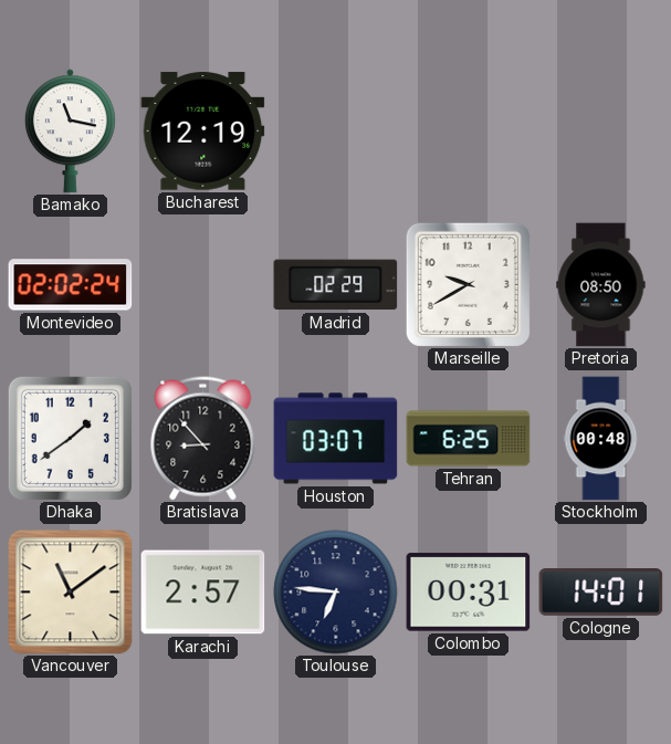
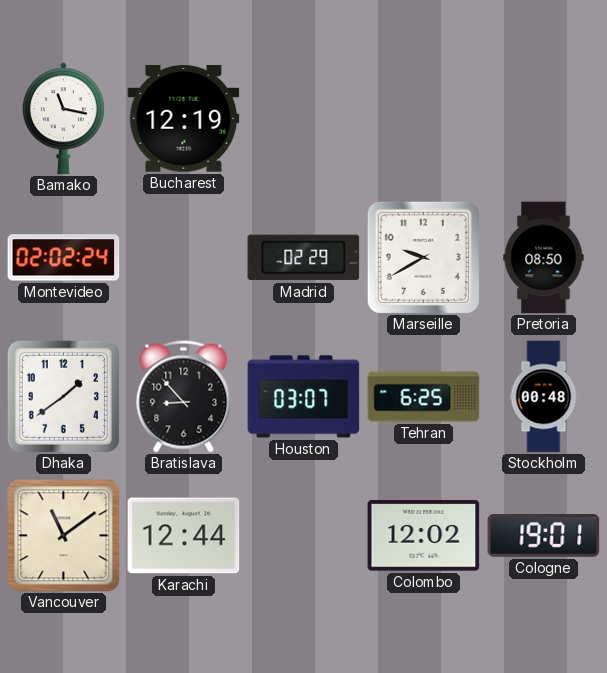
Karachi: 2:57 -> 12:44 (184, 536)
Toulouse: 6:46 -> none (336, 593)
Colombo: 00:31 -> 12:02 (424, 536)
Cologne: 14:01 -> 19:01 (544, 536)
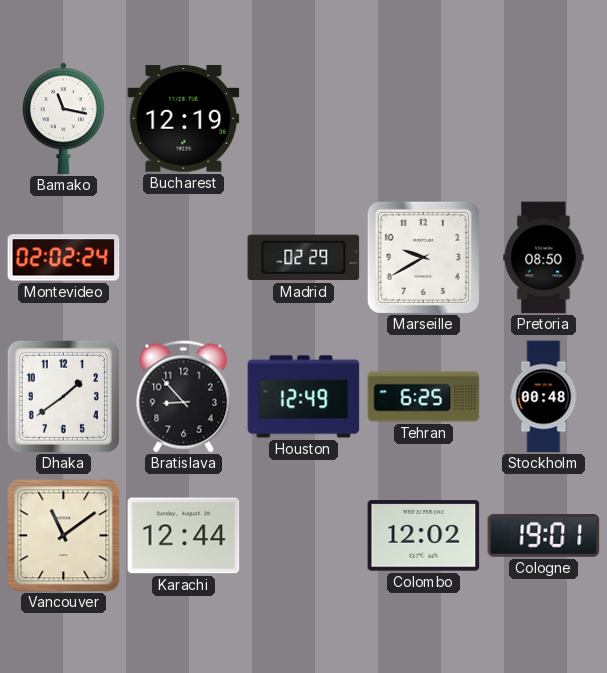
Houston: 03:07 -> 12:49 (304, 397)
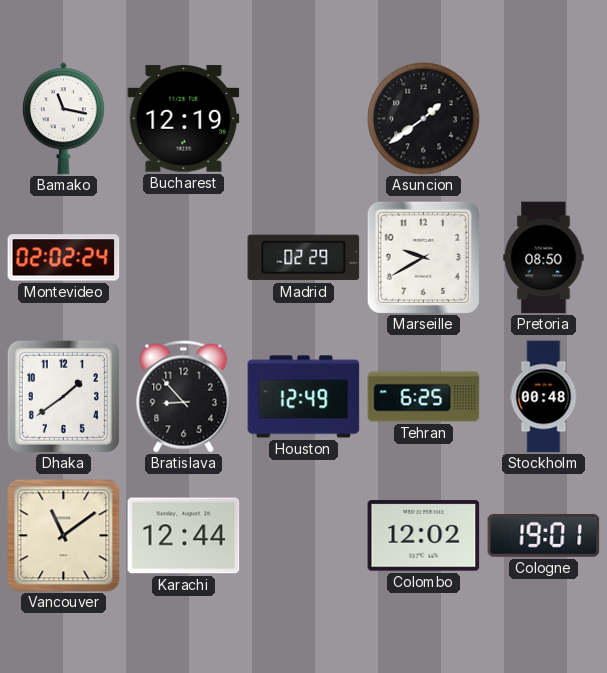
Asuncion: none -> 1:39 (424, 119)
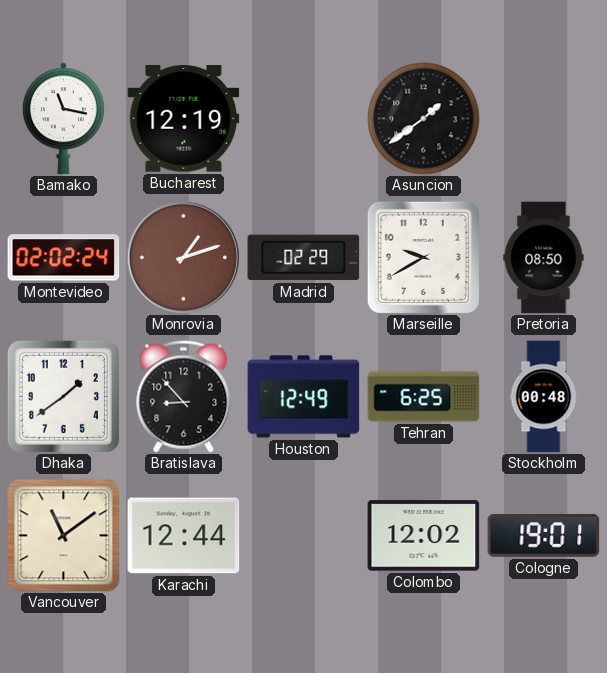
Monrovia: none -> 1:12 (183, 257)
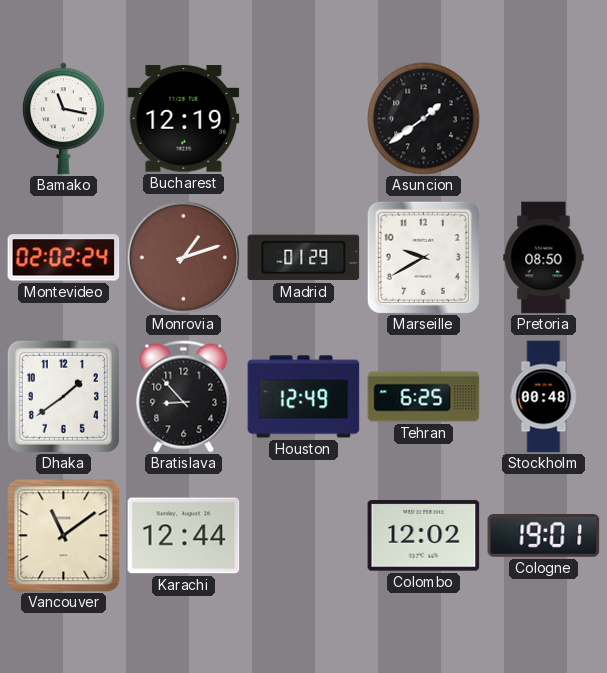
Madrid: 02:29 -> 01:29 (304, 258)
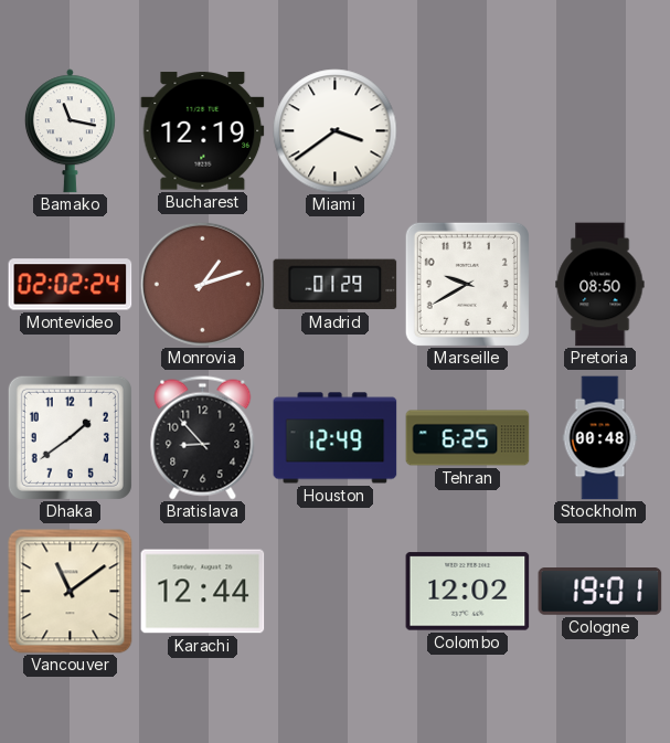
Miami: none -> 3:39 (336, 131)
Asuncion: 1:39 -> none (424, 119)
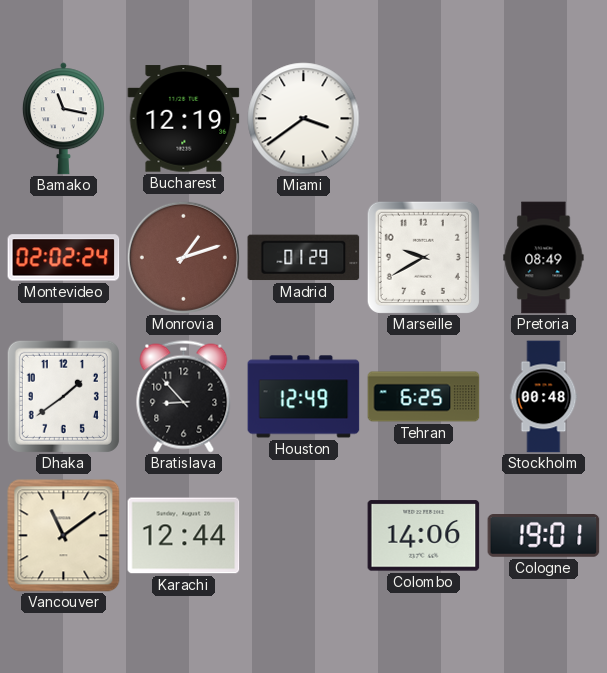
Pretoria: 08:50 -> 08:49 (544, 258)
Colombo: 12:02 -> 14:06 (424, 536)
